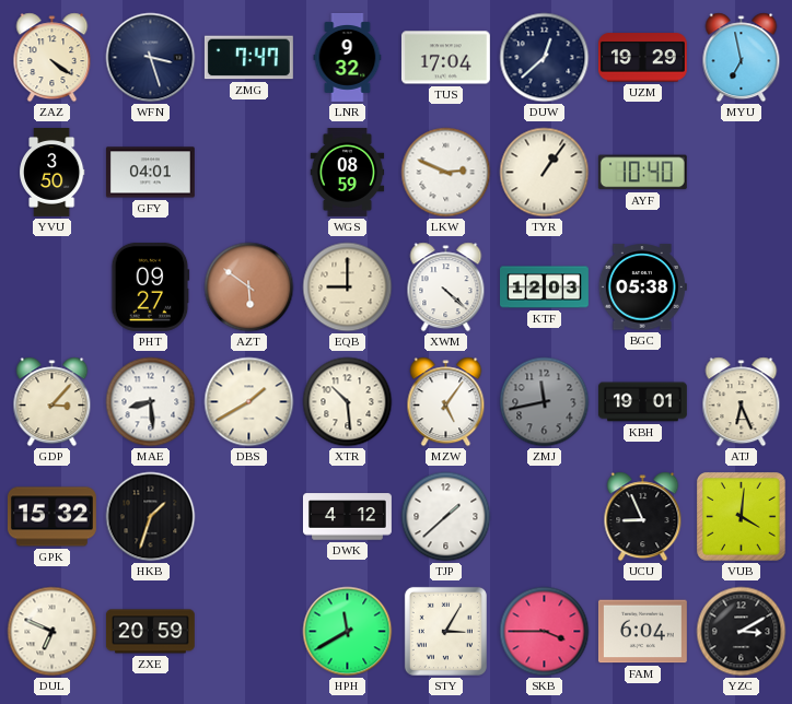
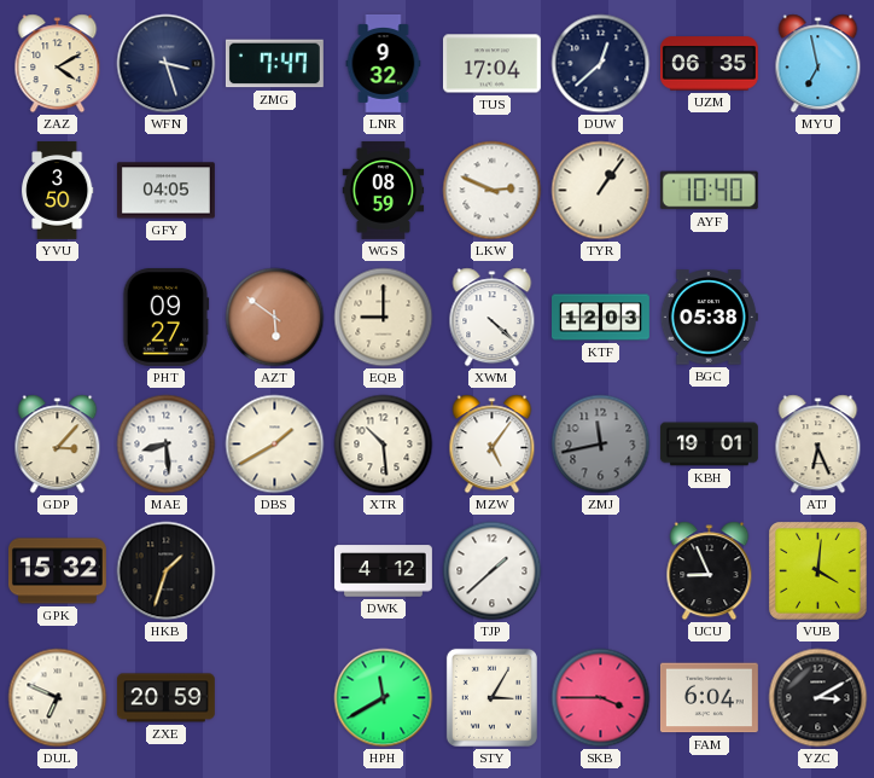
ZAZ: 4:21 -> 4:10 (58, 64)
UZM: 19:29 -> 06:35 (709, 64)
GFY: 04:01 -> 04:05 (165, 191)
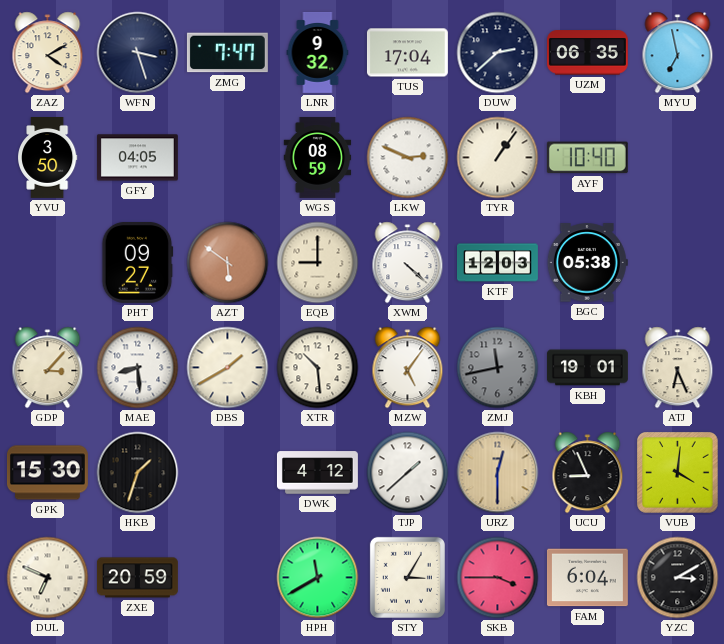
DUW: 12:38 -> 2:38 (498, 53)
GPK: 15:32 -> 15:30 (47, 473)
URZ: none -> 12:30 (498, 473)
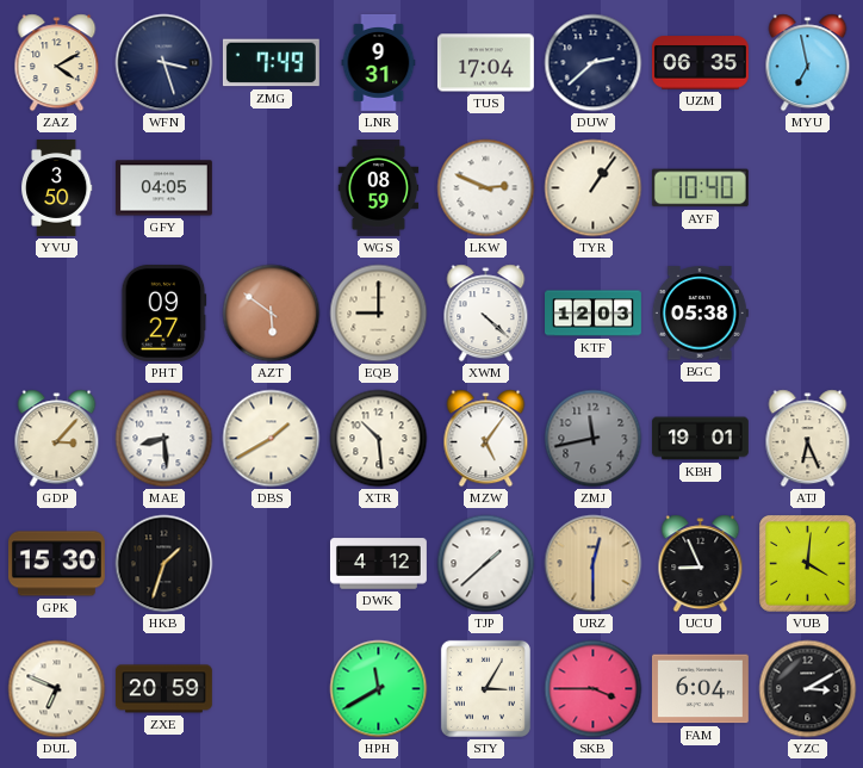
ZMG: 7:47 -> 7:49 (271, 63)
LNR: 9:32 -> 9:31 (379, 62)
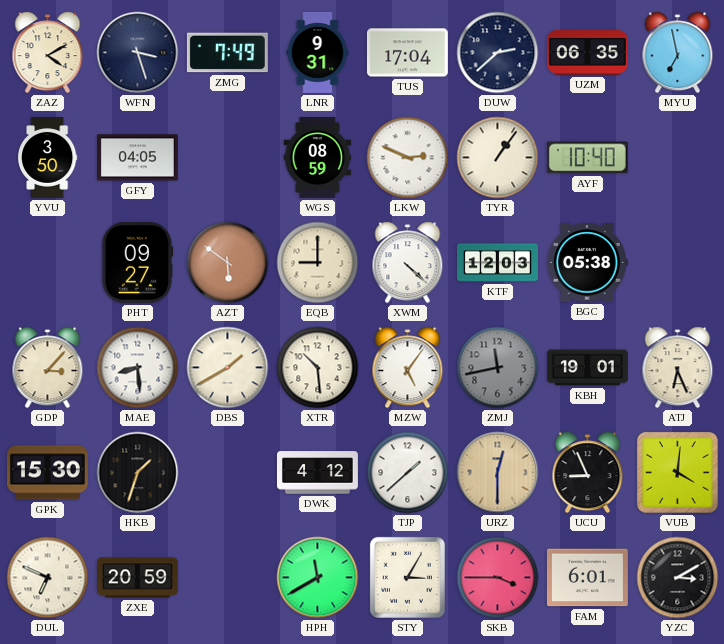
FAM: 6:04 -> 6:01 (587, 578)
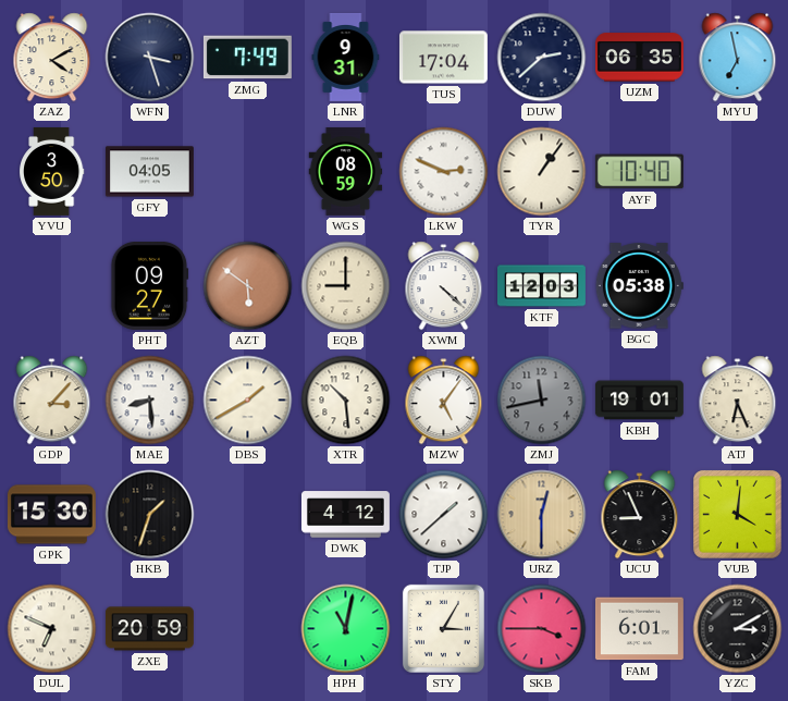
HPH: 11:40 -> 11:02 (346, 629)
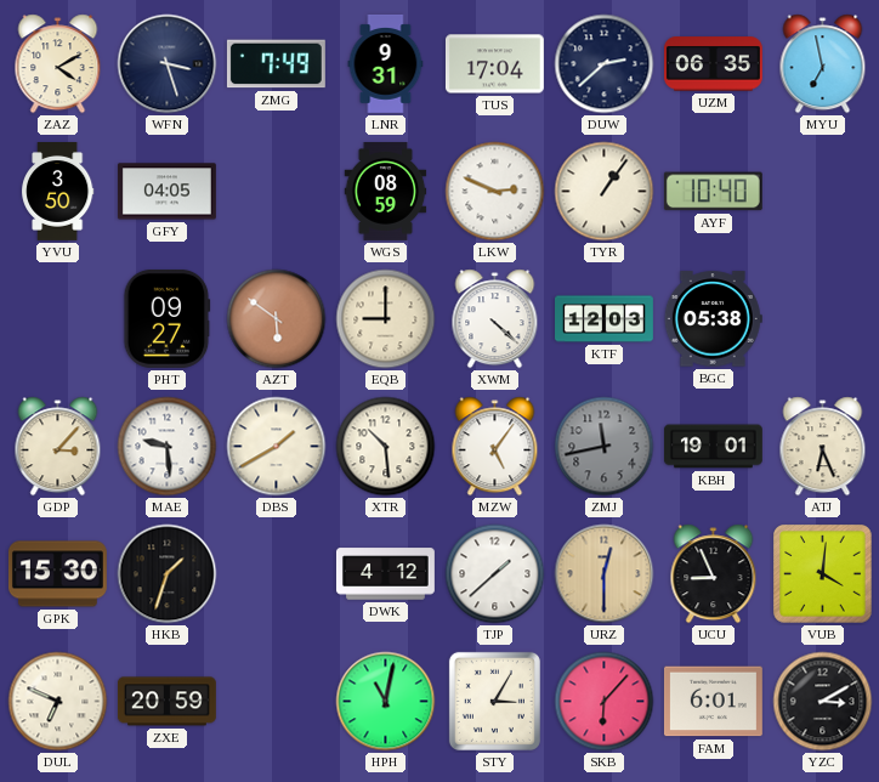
MAE: 8:29 -> 9:29 (168, 447)
SKB: 3:45 -> 6:07 (605, 702)
